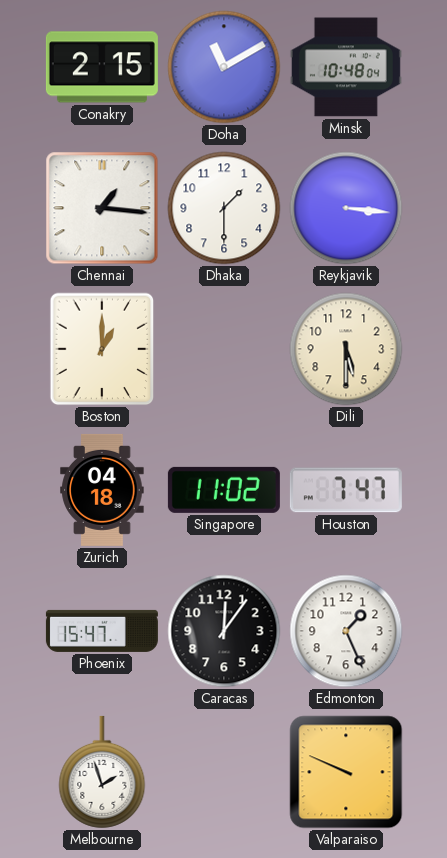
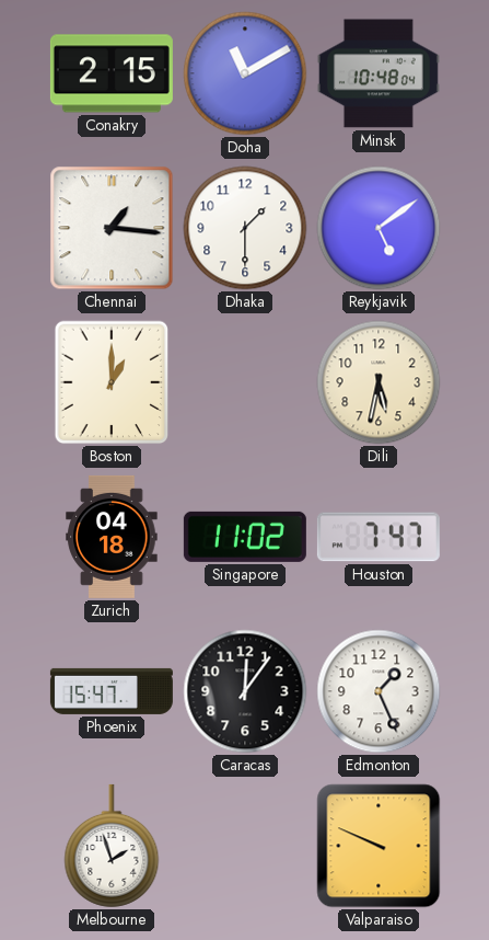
Reykjavik: 3:16 -> 5:09 (379, 228)
Dili: 5:30 -> 5:32 (379, 382)
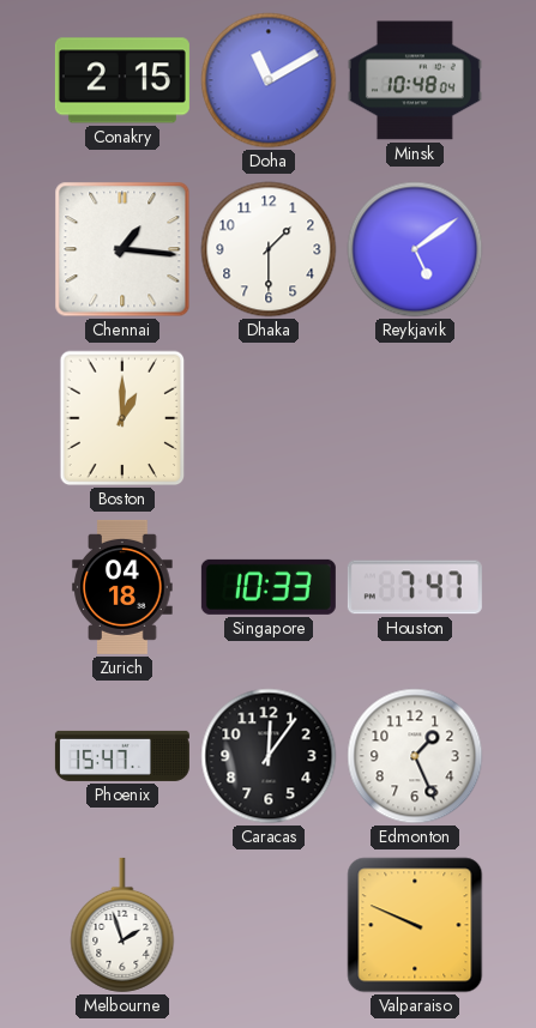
Dili: 5:32 -> none (379, 382)
Singapore: 11:02 -> 10:33 (269, 587)
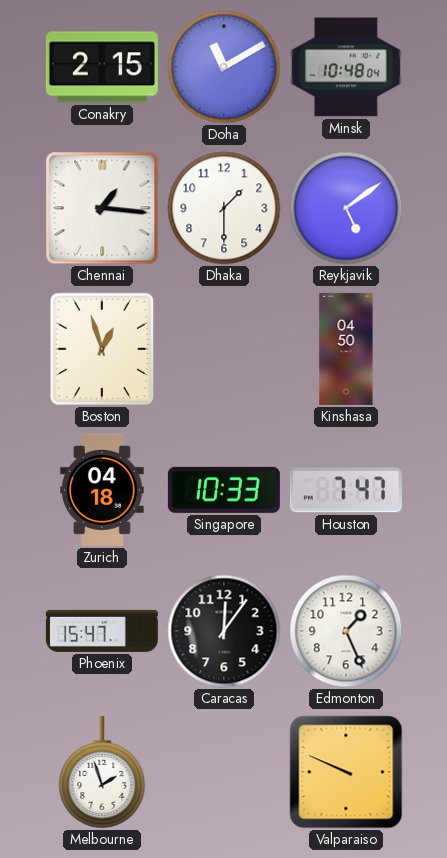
Boston: 1:00 -> 12:57 (102, 349)
Kinshasa: none -> 04:50 (346, 349)
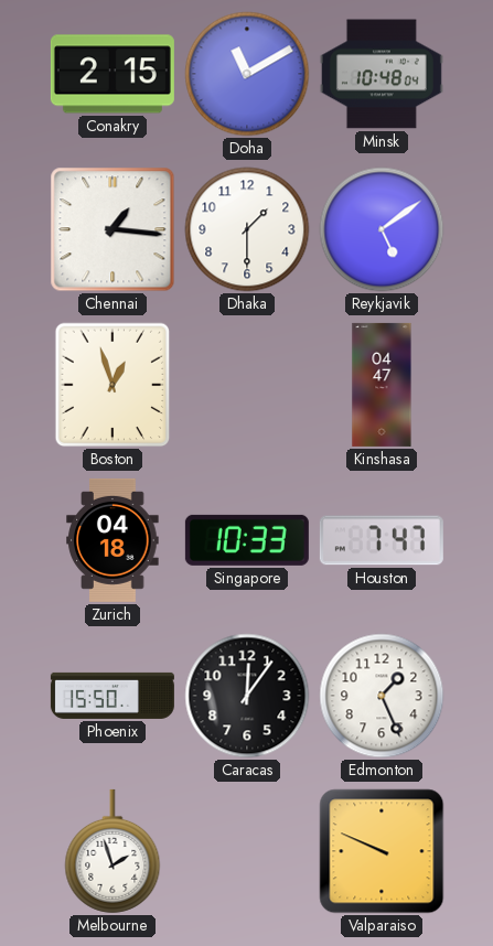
Kinshasa: 04:50 -> 04:47 (382, 385)
Phoenix: 15:47 -> 15:50 (112, 696)
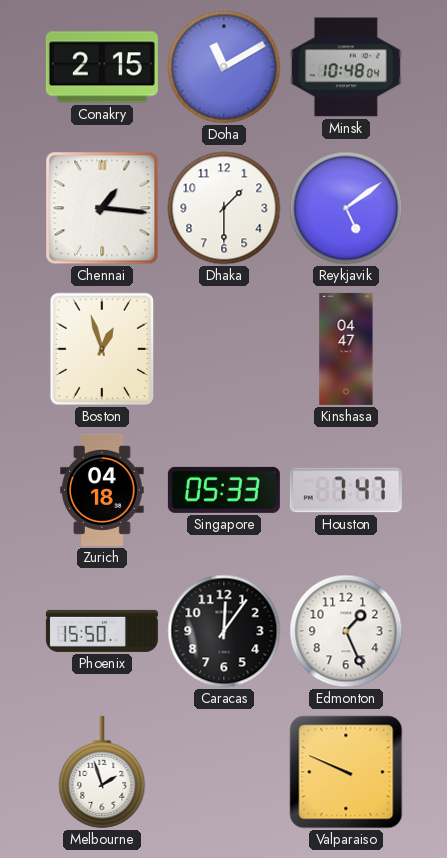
Singapore: 10:33 -> 05:33 (224, 490)
